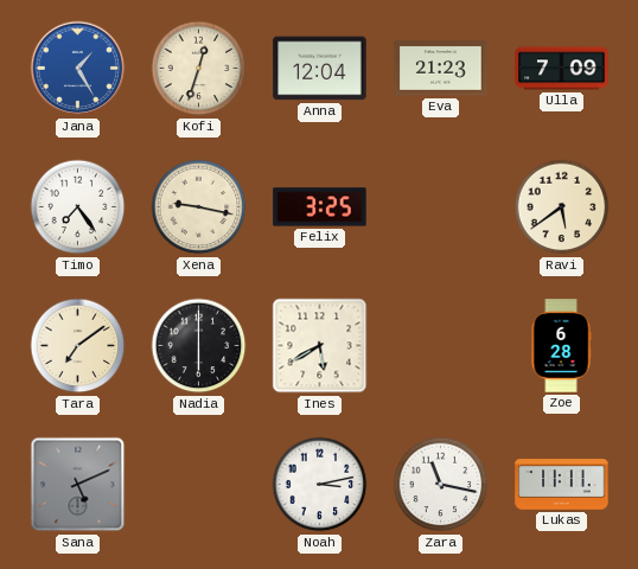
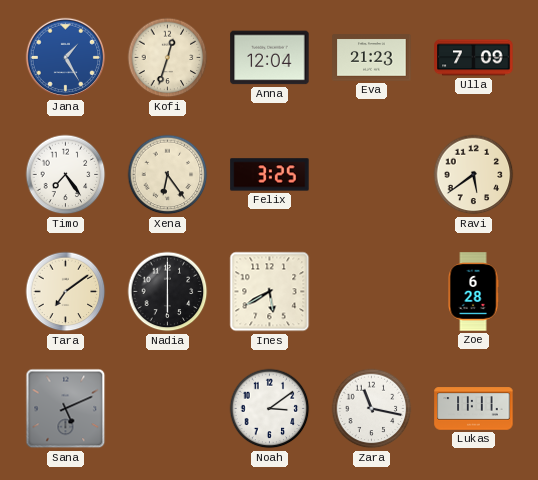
Xena: 9:17 -> 6:24 (168, 175)
Noah: 3:13 -> 3:09 (270, 409)
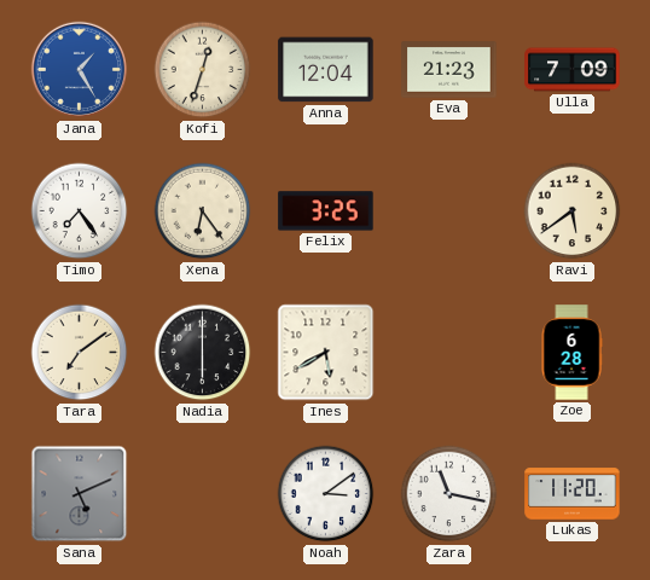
Lukas: 11:11 -> 11:20 (573, 494)
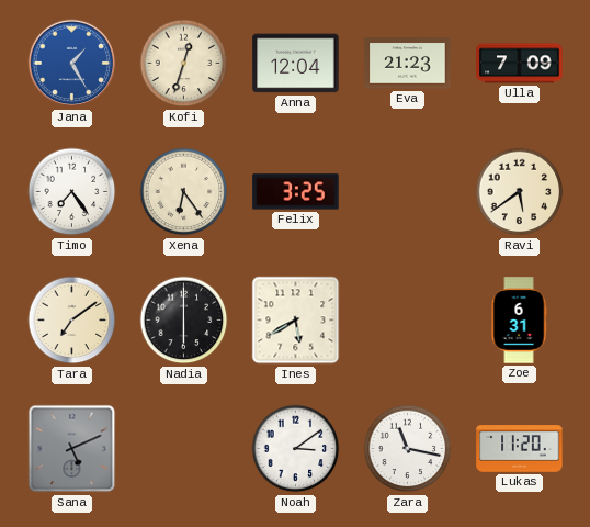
Zoe: 6:28 -> 6:31 (519, 321)
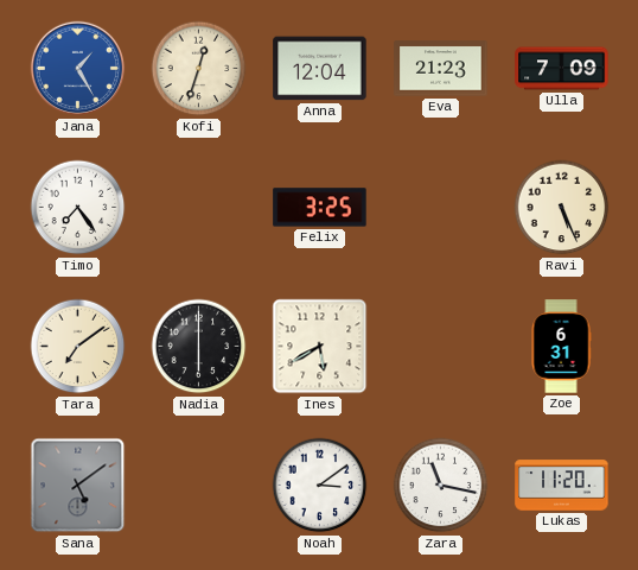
Xena: 6:24 -> none (184, 192)
Ravi: 5:39 -> 5:26 (562, 208)
Sana: 5:11 -> 5:09 (78, 486)
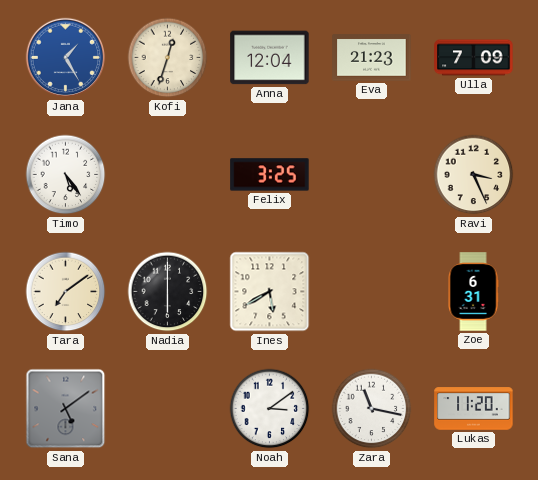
Timo: 7:24 -> 5:24 (66, 175)
Ravi: 5:26 -> 3:26 (474, 175)
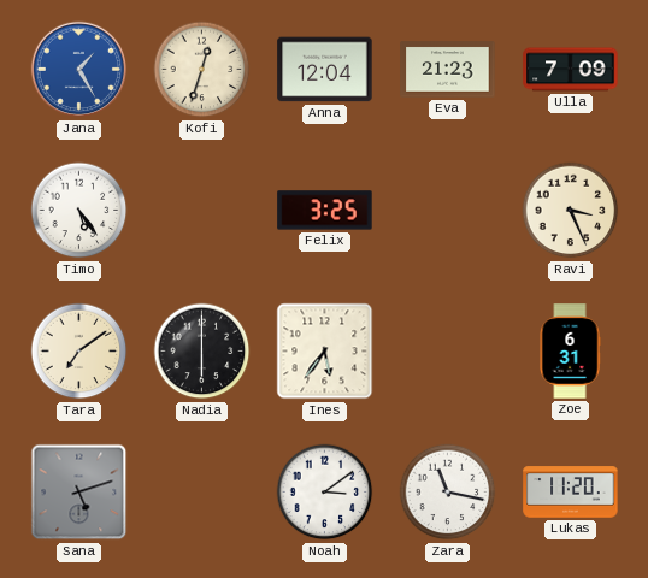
Ines: 5:40 -> 5:36 (325, 352)
Sana: 5:09 -> 5:12 (79, 493)
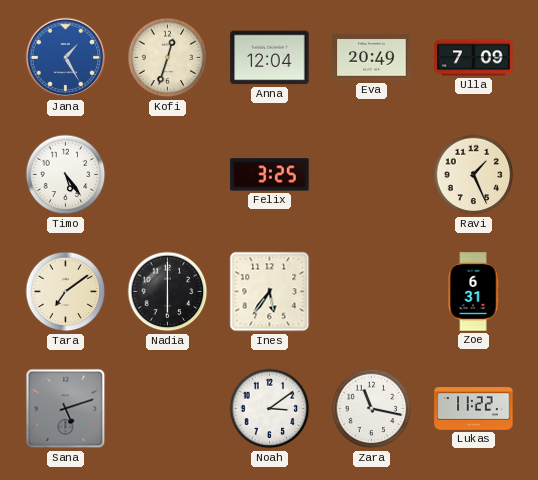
Eva: 21:23 -> 20:49 (372, 58)
Ravi: 3:26 -> 1:26 (474, 175)
Lukas: 11:20 -> 11:22 (474, 409)
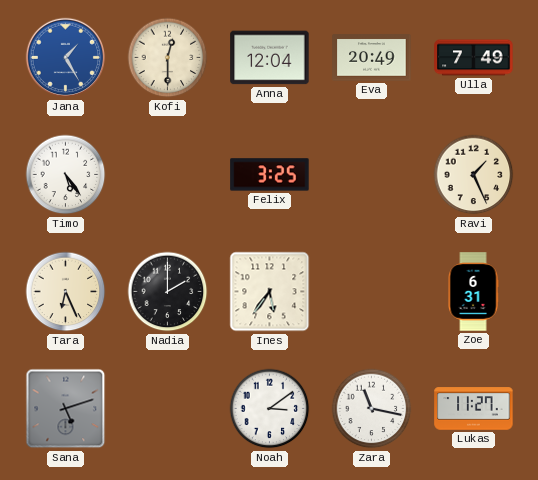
Kofi: 12:33 -> 12:30 (168, 58)
Ulla: 7:09 -> 7:49 (474, 58)
Tara: 7:09 -> 6:26 (66, 292)
Nadia: 6:00 -> 2:00 (168, 292)
Lukas: 11:22 -> 11:27 (474, 409)
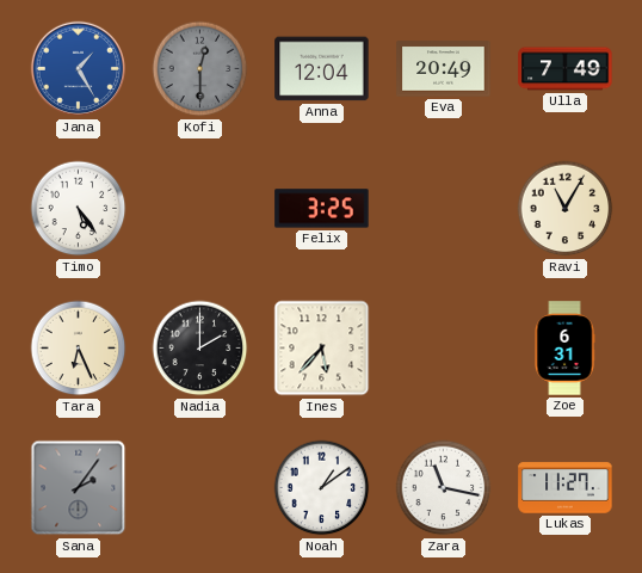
Kofi dial: cream -> grey (200, 69)
Ravi: 1:26 -> 11:05 (566, 209)
Ines: 5:36 -> 5:37 (322, 349)
Sana: 5:12 -> 2:06 (79, 488)
Noah: 3:09 -> 1:09 (322, 488)
